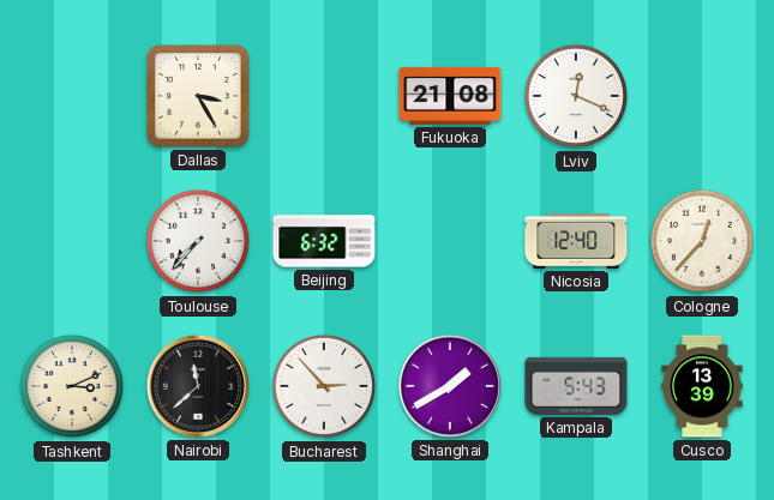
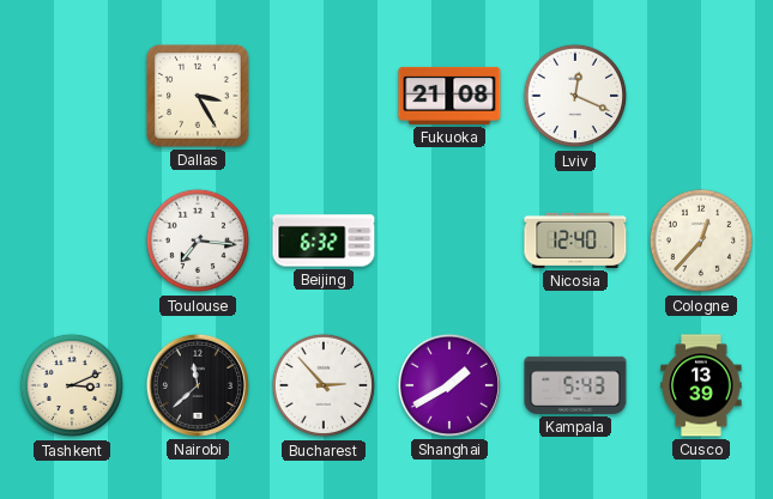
Toulouse: 7:37 -> 7:16 (198, 241)
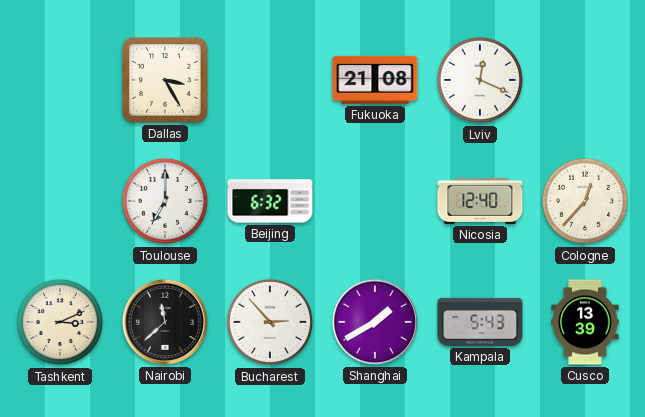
Toulouse: 7:16 -> 7:00 (165, 201)
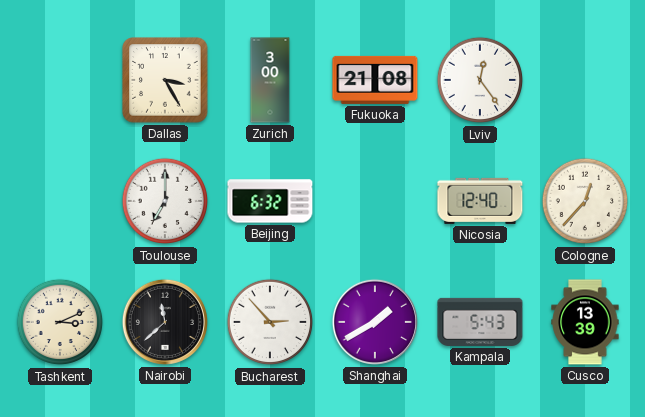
Zurich: none -> 3:00 (270, 80)
Lviv: 12:19 -> 12:24 (480, 80)
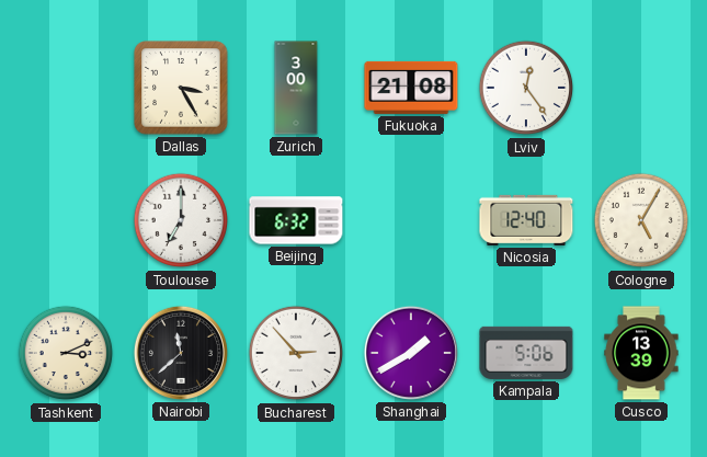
Cologne: 12:37 -> 5:05 (641, 220)
Kampala: 5:43 -> 5:06 (526, 353)
